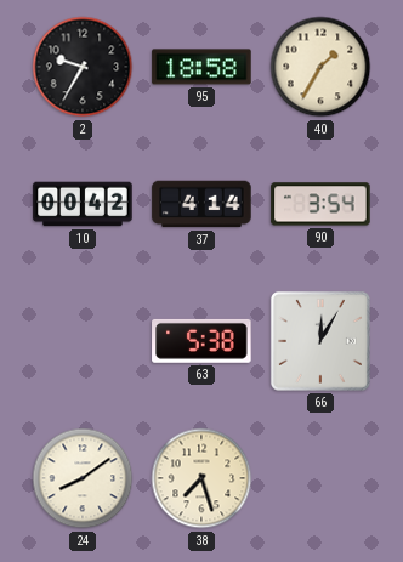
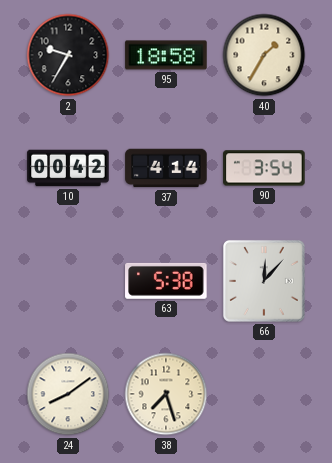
66: 12:05 -> 12:07 (264, 281)
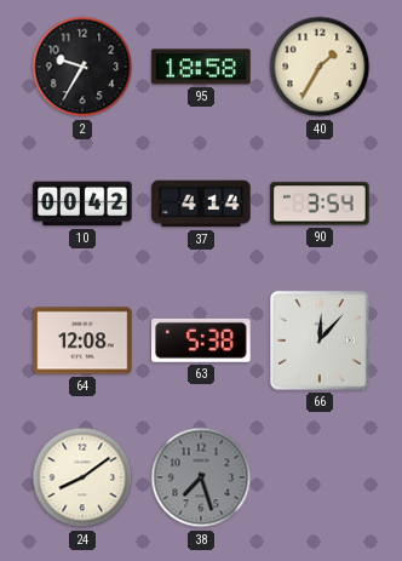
64: none -> 12:08 (82, 340)
38 dial: cream -> grey (201, 477)
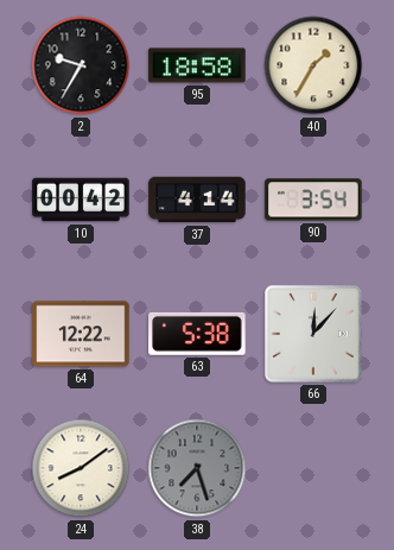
64: 12:08 -> 12:22 (81, 334)
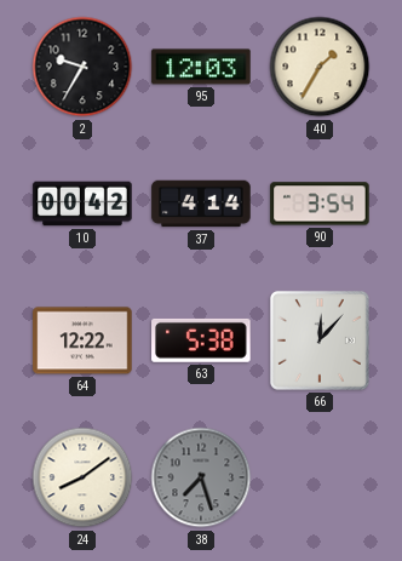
95: 18:58 -> 12:03 (201, 67)
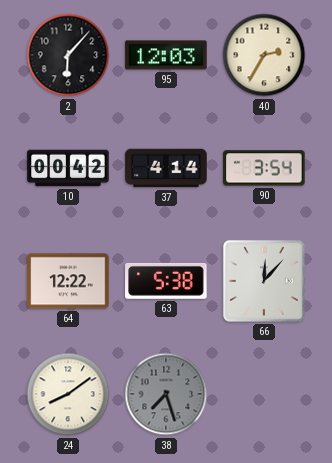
2: 9:35 -> 6:07 (68, 55)
40: 1:35 -> 2:35 (264, 55)
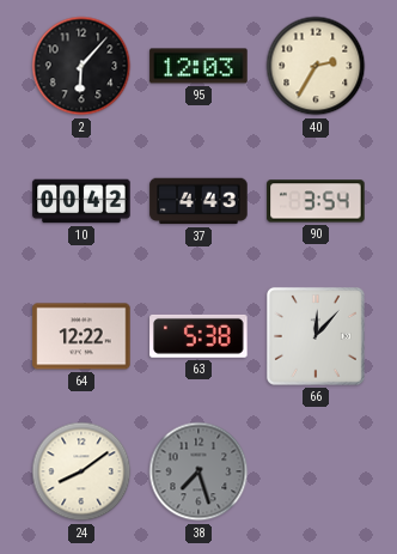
37: 4:14 -> 4:43 (198, 201)
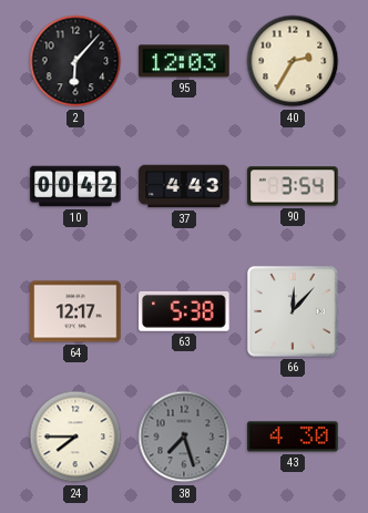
64: 12:22 -> 12:17 (75, 311)
24: 8:09 -> 7:45 (75, 437)
43: none -> 4:30 (293, 437)
